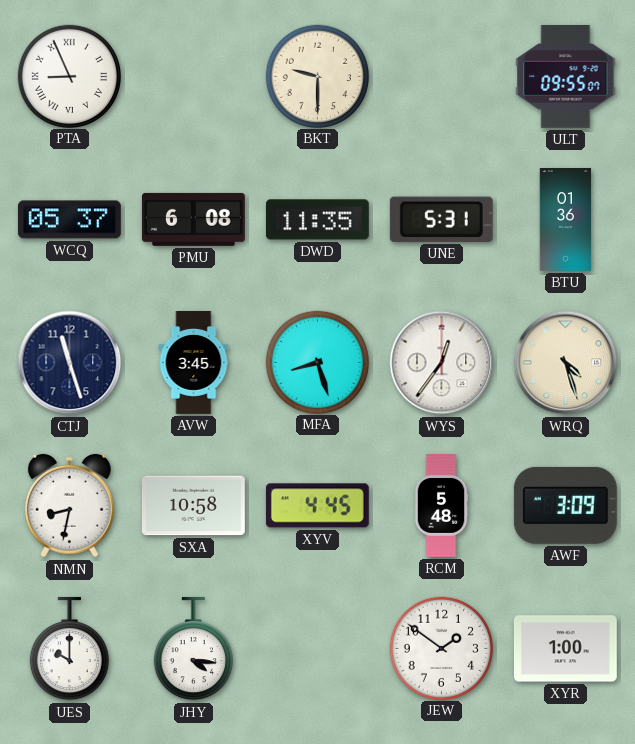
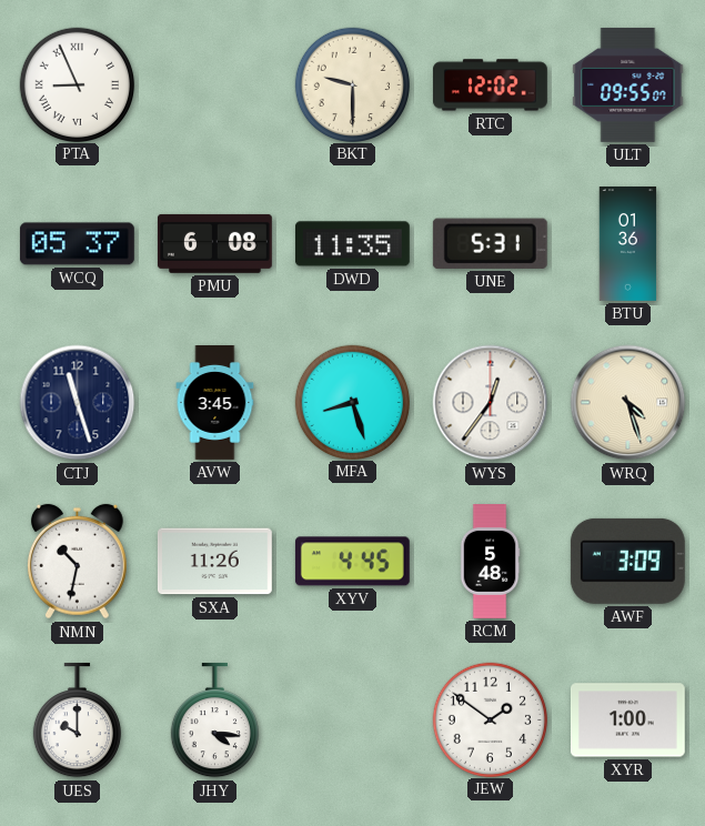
RTC: none -> 12:02 (490, 85)
NMN: 8:32 -> 10:32 (78, 562)
SXA: 10:58 -> 11:26 (214, 562)
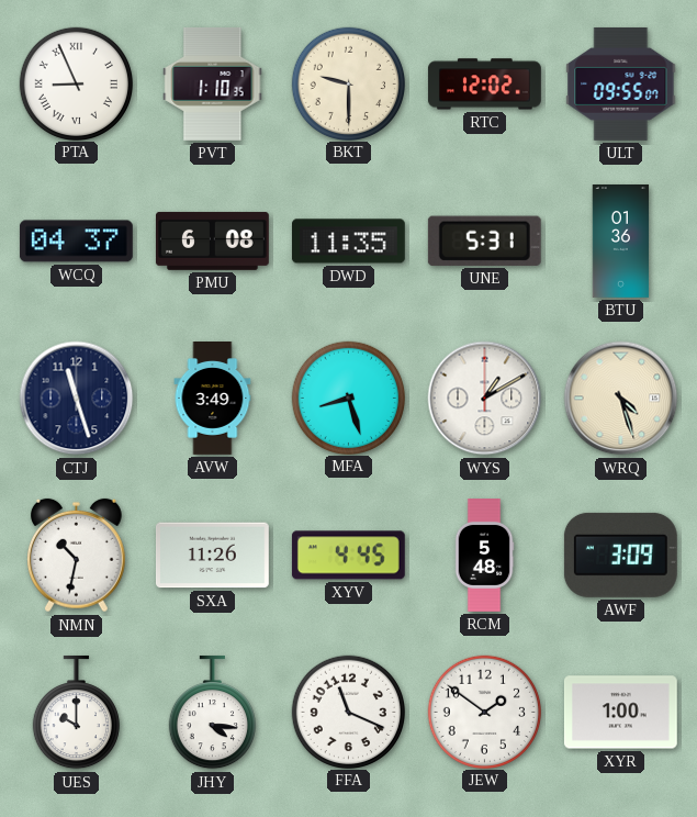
PVT: none -> 1:10 (213, 83)
WCQ: 05:37 -> 04:37 (76, 242)
AVW: 3:45 -> 3:49 (213, 399)
WYS: 12:36 -> 1:10 (485, 399)
FFA: none -> 11:19 (348, 712)
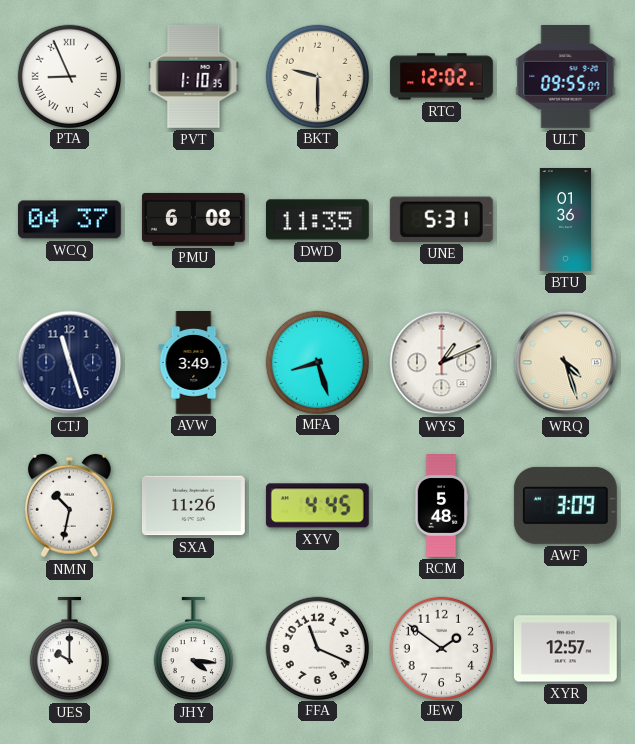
WYS: 1:10 -> 1:11 (442, 363)
XYR: 1:00 -> 12:57 (565, 649)
